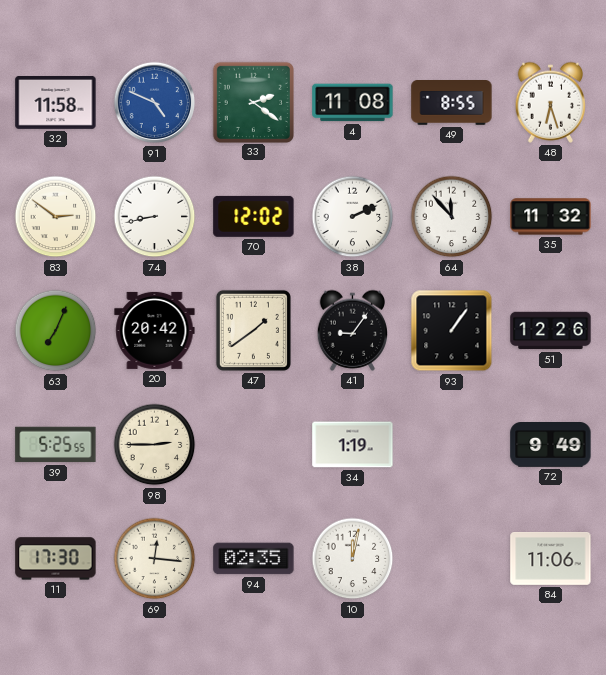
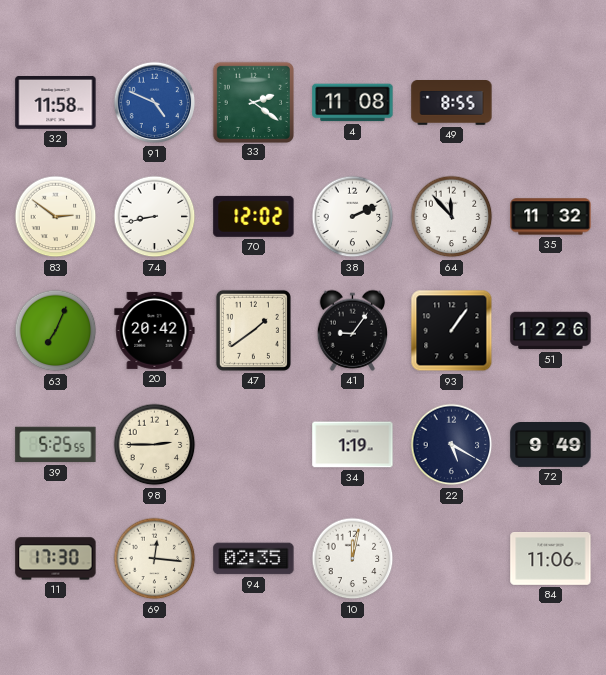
48: 6:27 -> none (550, 102)
22: none -> 5:20 (452, 445)
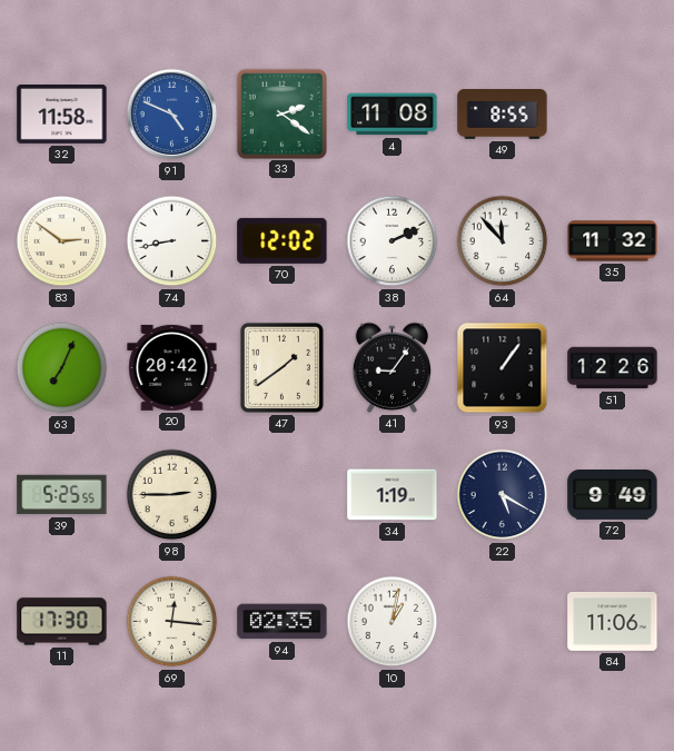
10: 12:02 -> 1:02 (393, 622)
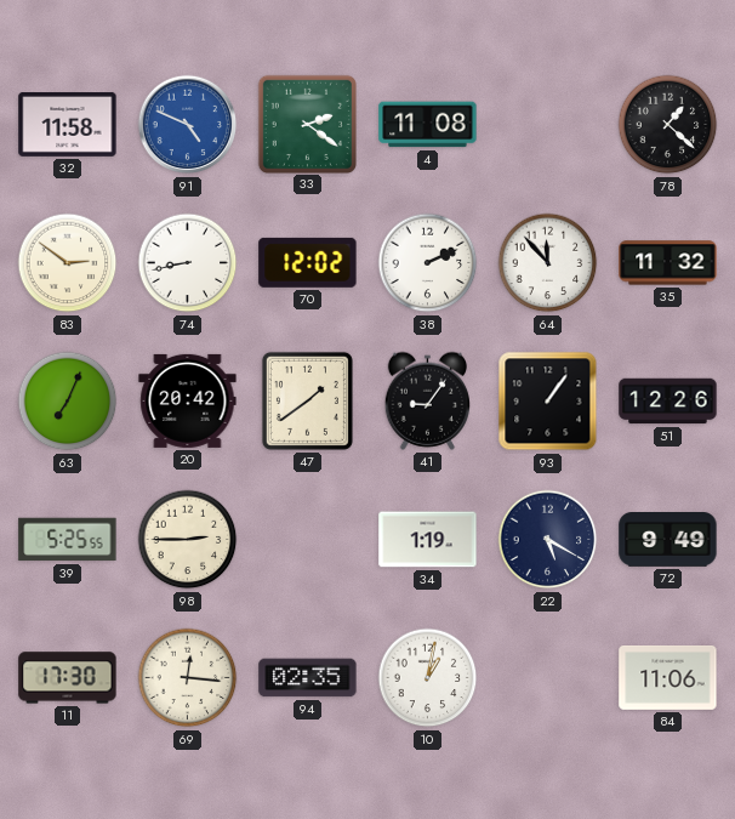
49: 8:55 -> none (503, 115)
78: none -> 1:22 (668, 125)
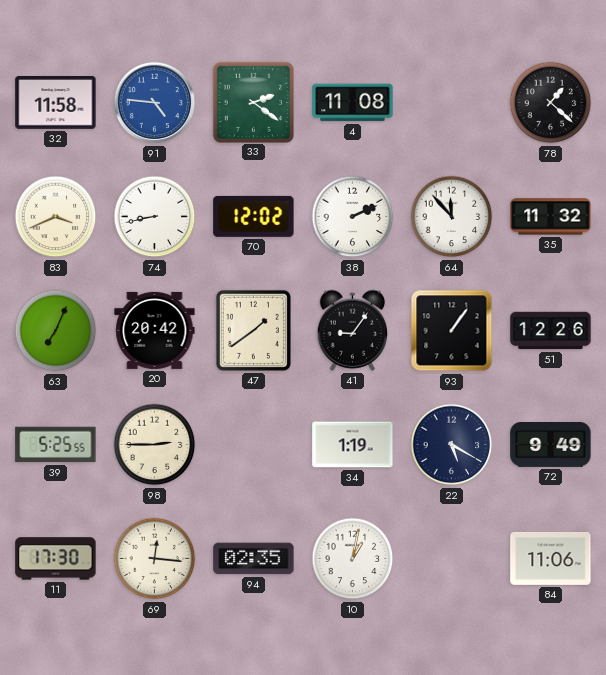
91: 4:49 -> 4:46 (155, 103)
83: 2:51 -> 3:41 (56, 217)
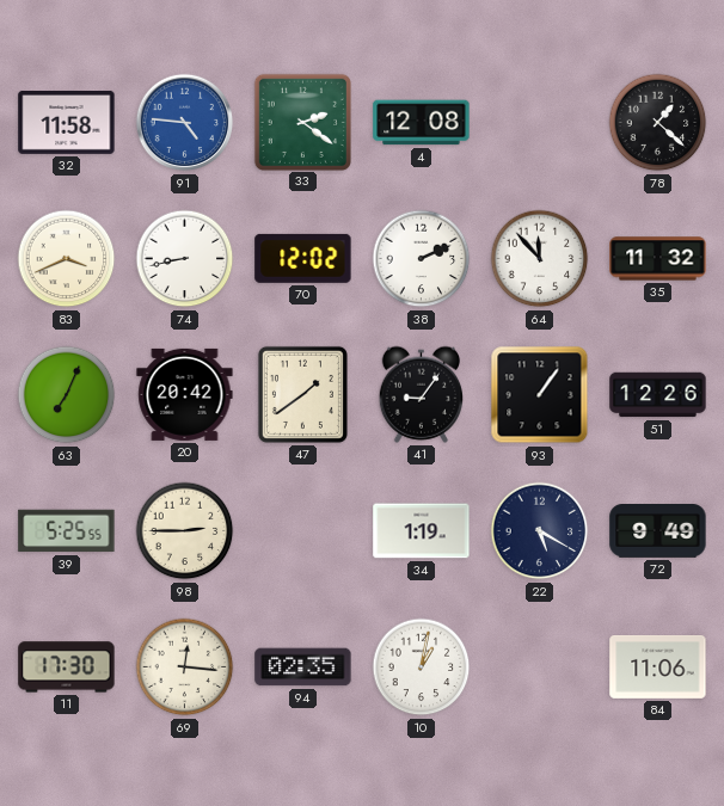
4: 11:08 -> 12:08 (422, 123)
